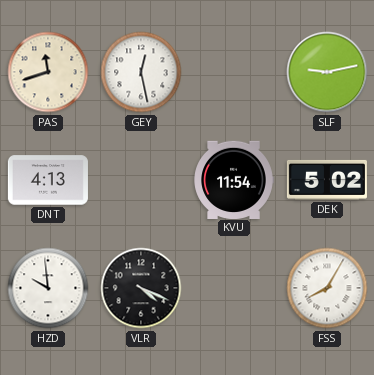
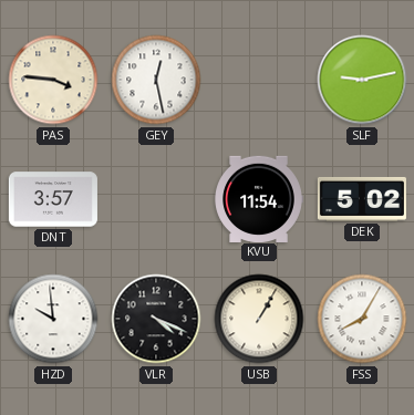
PAS: 11:42 -> 3:46 (53, 80)
DNT: 4:13 -> 3:57 (53, 199)
USB: none -> 1:05 (259, 319)
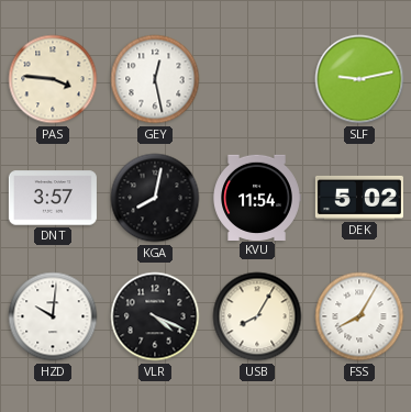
KGA: none -> 8:02 (155, 198)
HZD: 9:59 -> 10:01 (53, 316)
USB: 1:05 -> 8:05 (257, 316)
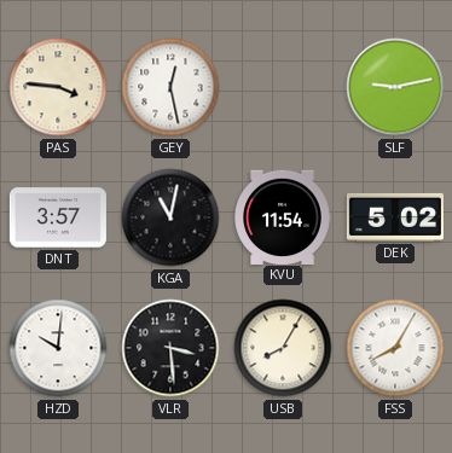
KGA: 8:02 -> 11:02 (170, 217)
VLR: 4:19 -> 3:29 (170, 348)
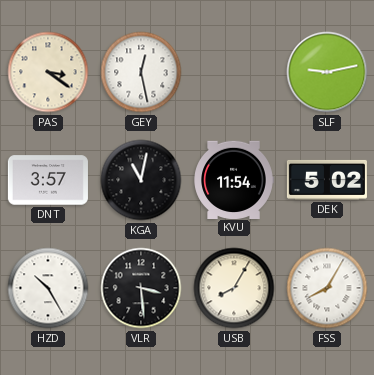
PAS: 3:46 -> 3:21 (48, 72)
HZD: 10:01 -> 10:25 (48, 288)
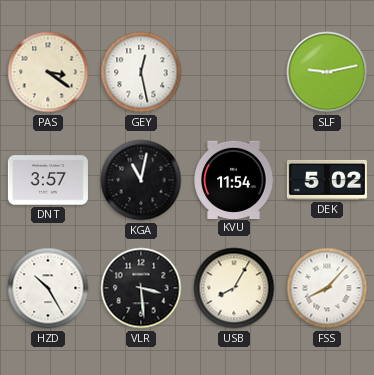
FSS: 8:05 -> 8:07 (327, 288)
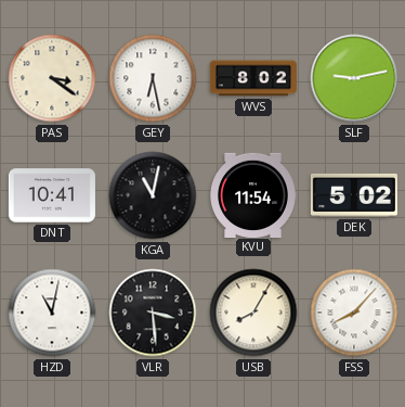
GEY: 12:28 -> 6:28 (153, 78)
WVS: none -> 8:02 (253, 78)
DNT: 3:57 -> 10:41 (52, 195)
HZD: 10:25 -> 11:02 (52, 313)
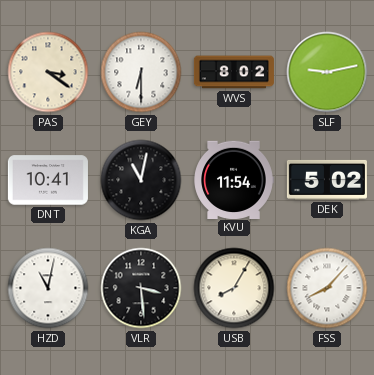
GEY: 6:28 -> 6:30 (141, 72)
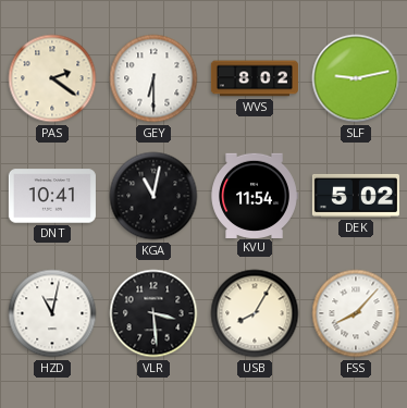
PAS: 3:21 -> 2:21 (52, 78)
